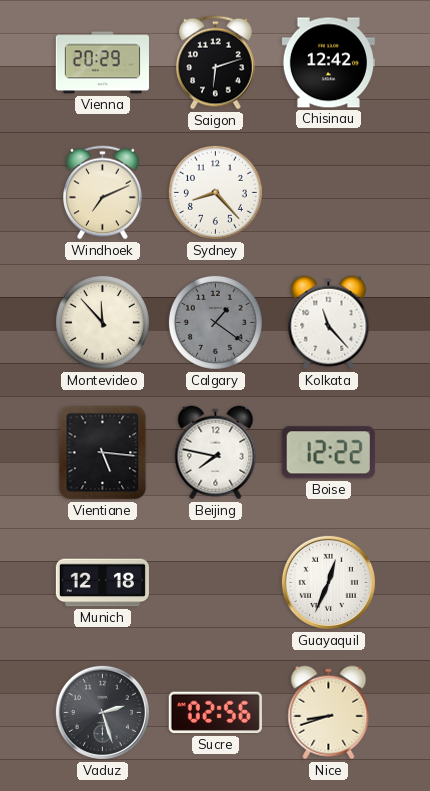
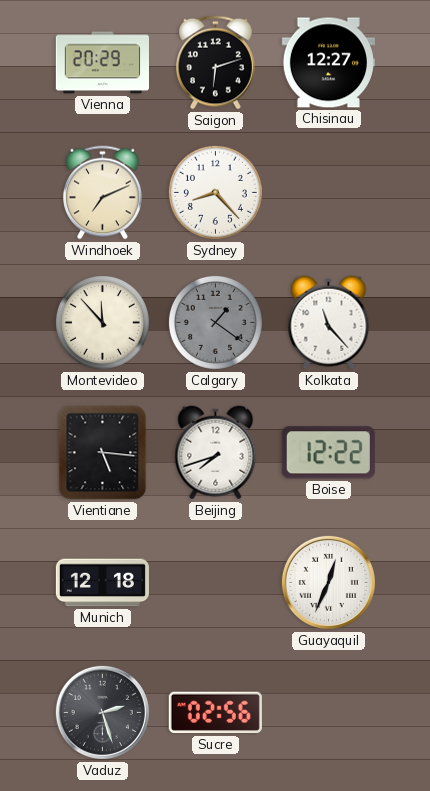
Chisinau: 12:42 -> 12:27 (328, 63)
Beijing: 7:47 -> 7:42 (216, 453)
Nice: 8:42 -> none (329, 713)
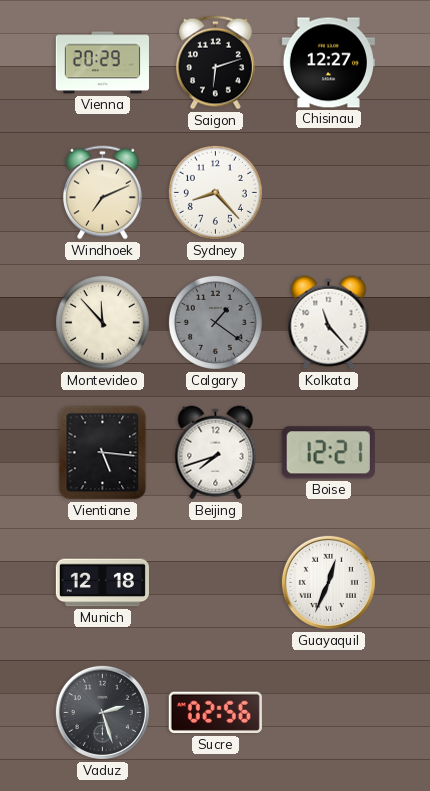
Boise: 12:22 -> 12:21 (328, 453)
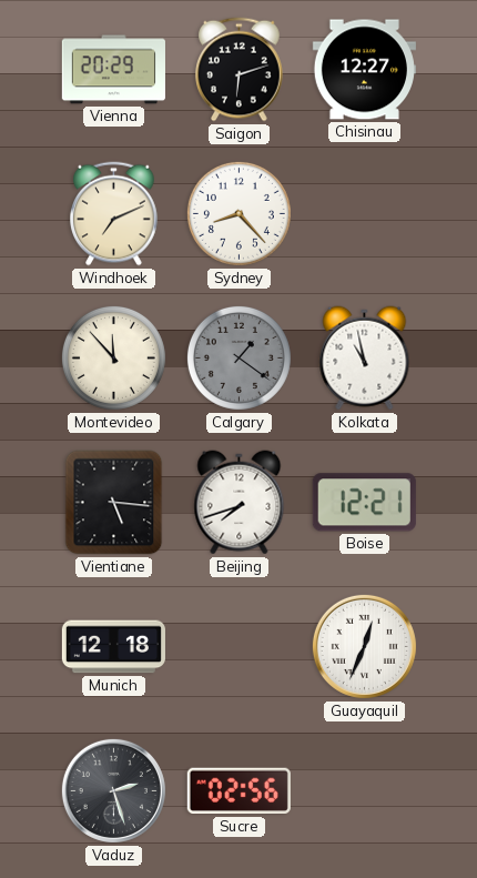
Kolkata: 11:23 -> 10:58 (365, 359)
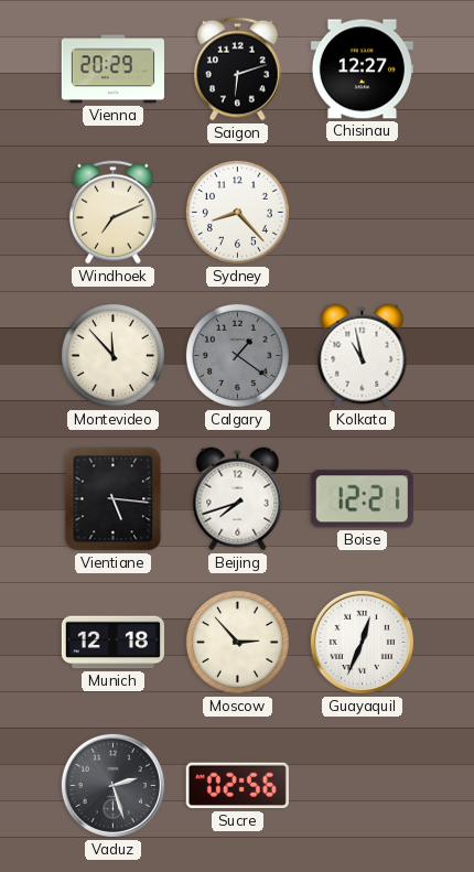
Moscow: none -> 2:53 (237, 642)
